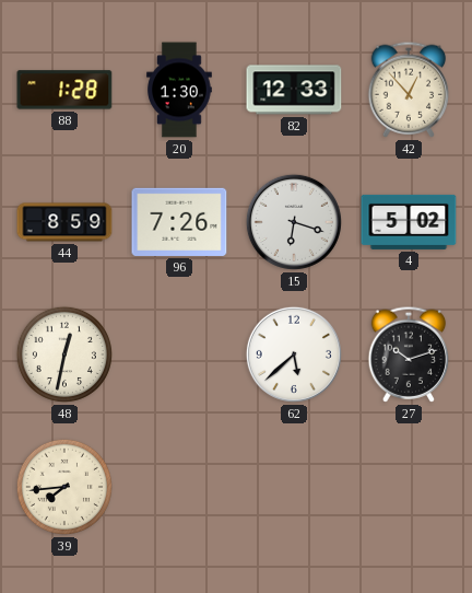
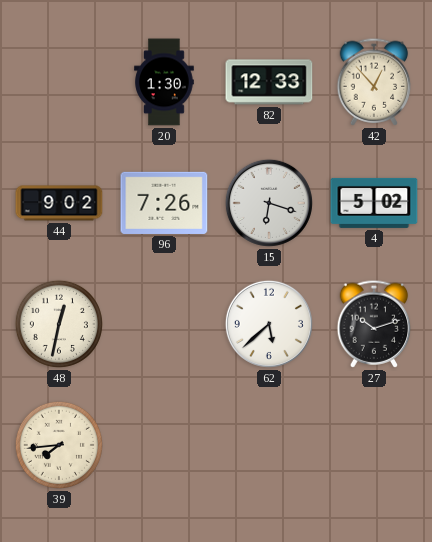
88: 1:28 -> none (64, 90)
44: 8:59 -> 9:02 (59, 203)
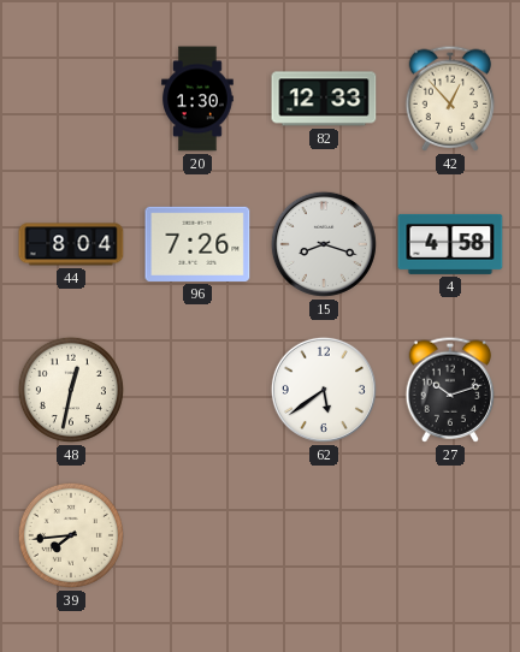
44: 9:02 -> 8:04 (71, 244)
15: 6:18 -> 8:18 (324, 244)
4: 5:02 -> 4:58 (450, 244)
62: 5:38 -> 5:39 (324, 390)
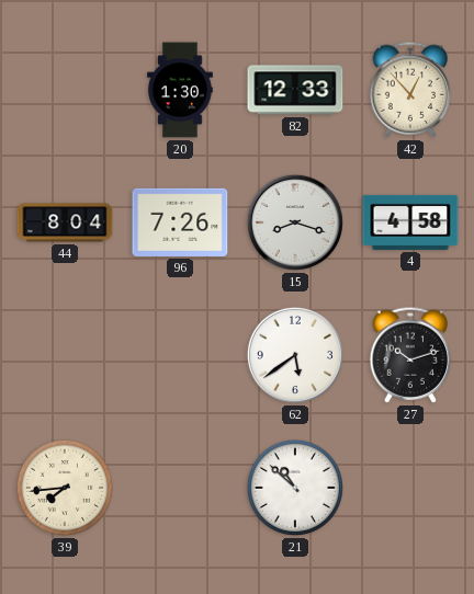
48: 12:32 -> none (71, 390)
21: none -> 10:52 (295, 488)
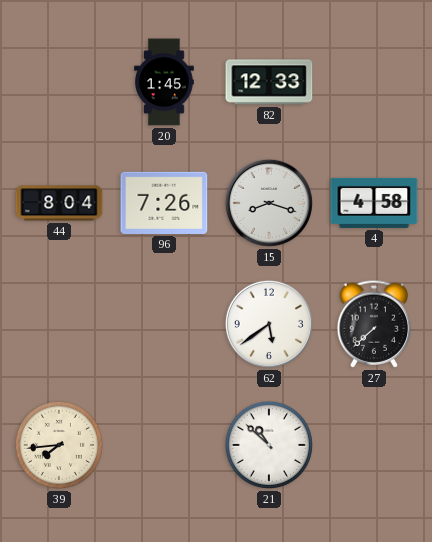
20: 1:30 -> 1:45 (164, 82)
42: 12:53 -> none (410, 90)
27: 10:12 -> 7:38 (374, 324)
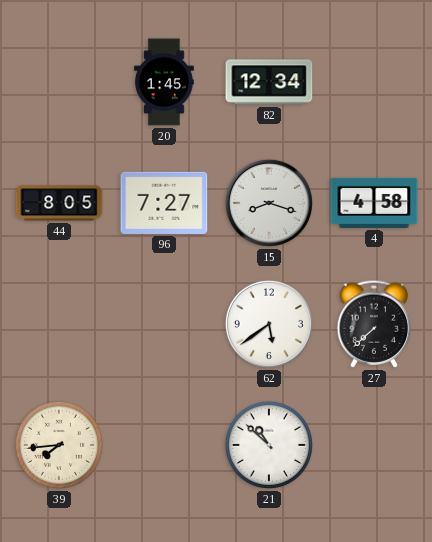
82: 12:33 -> 12:34 (269, 82)
44: 8:04 -> 8:05 (59, 203)
96: 7:26 -> 7:27 (164, 203)
